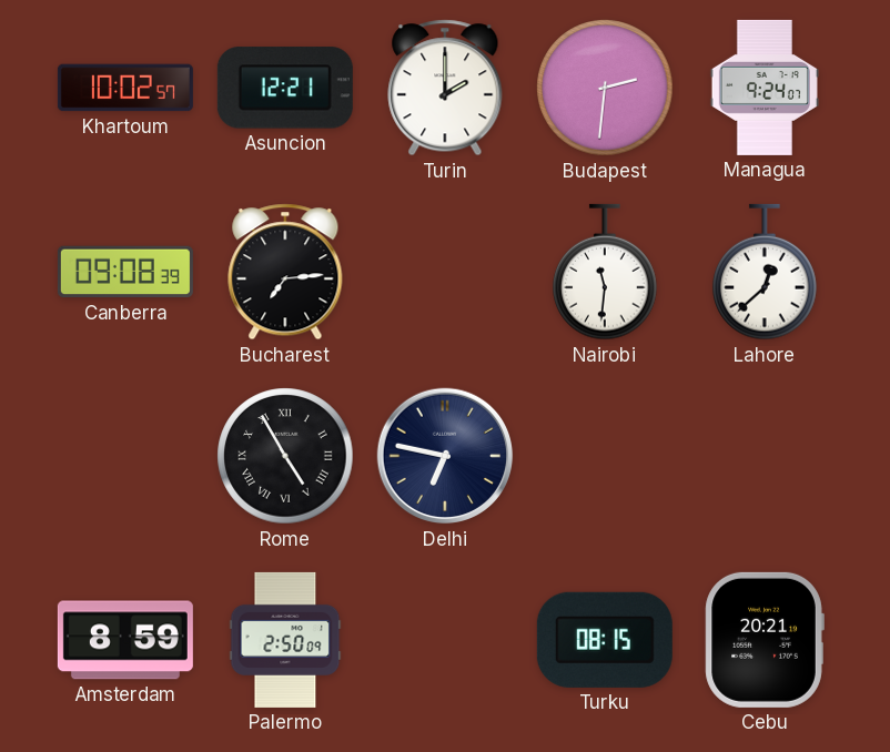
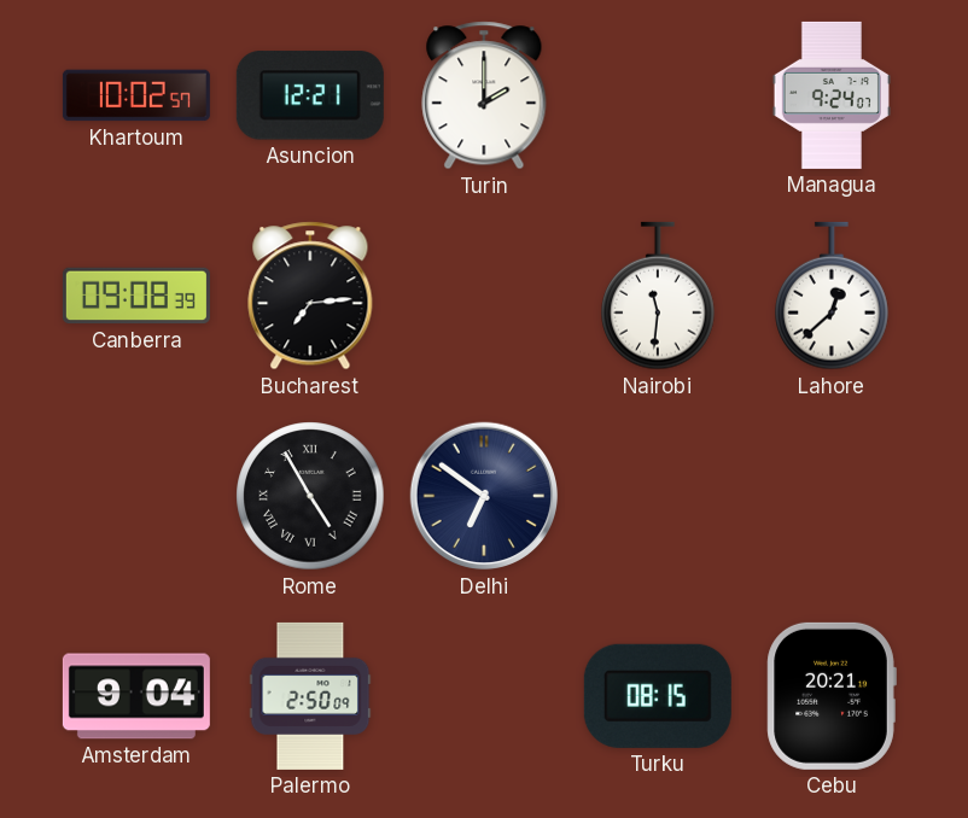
Budapest: 2:31 -> none (605, 88)
Delhi: 6:47 -> 6:51 (484, 496)
Amsterdam: 8:59 -> 9:04 (136, 696)
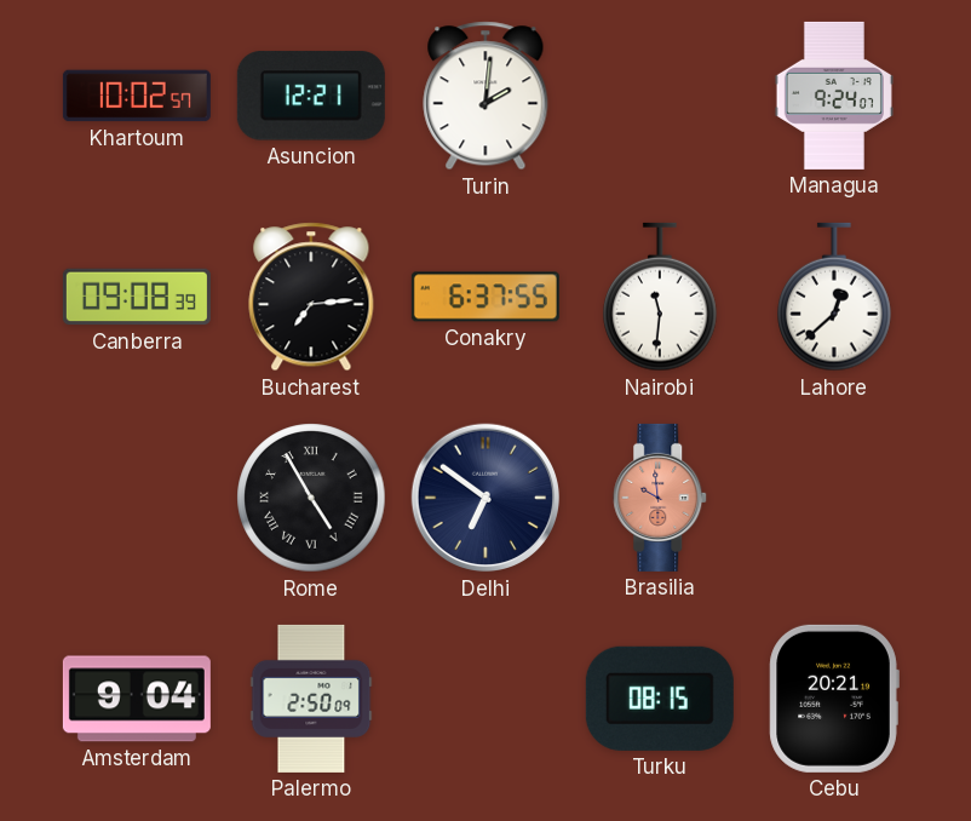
Turin: 2:00 -> 2:01 (485, 96)
Conakry: none -> 6:37 (485, 297)
Brasilia: none -> 9:59 (661, 498)
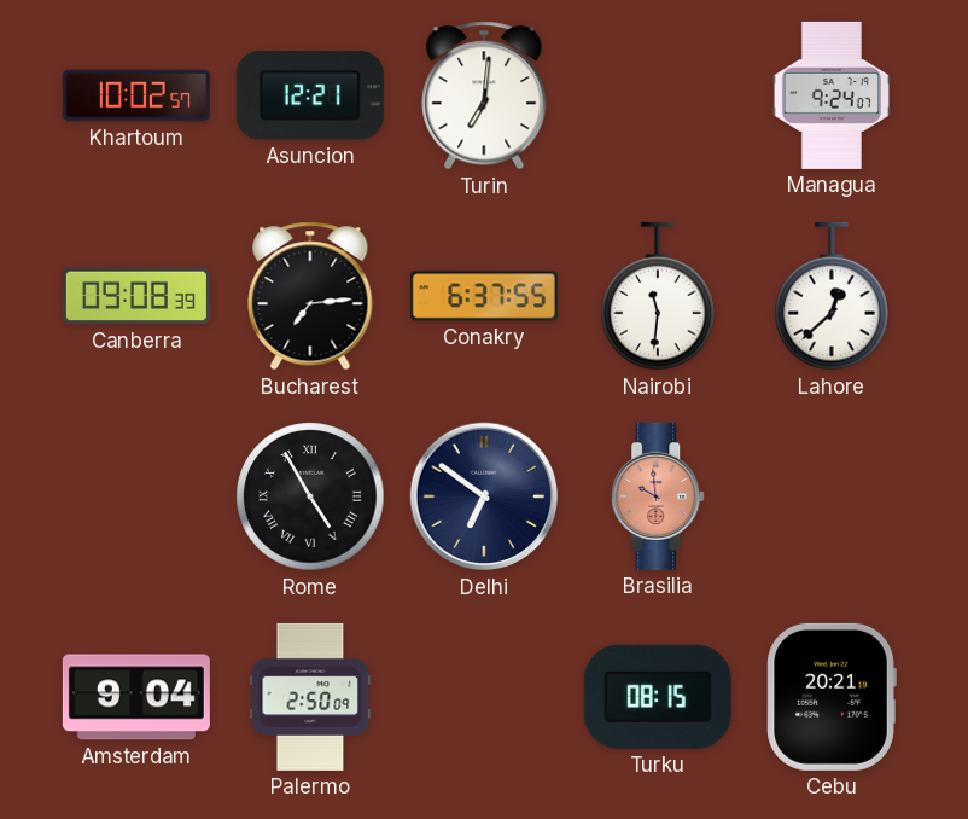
Turin: 2:01 -> 7:01 (484, 95)
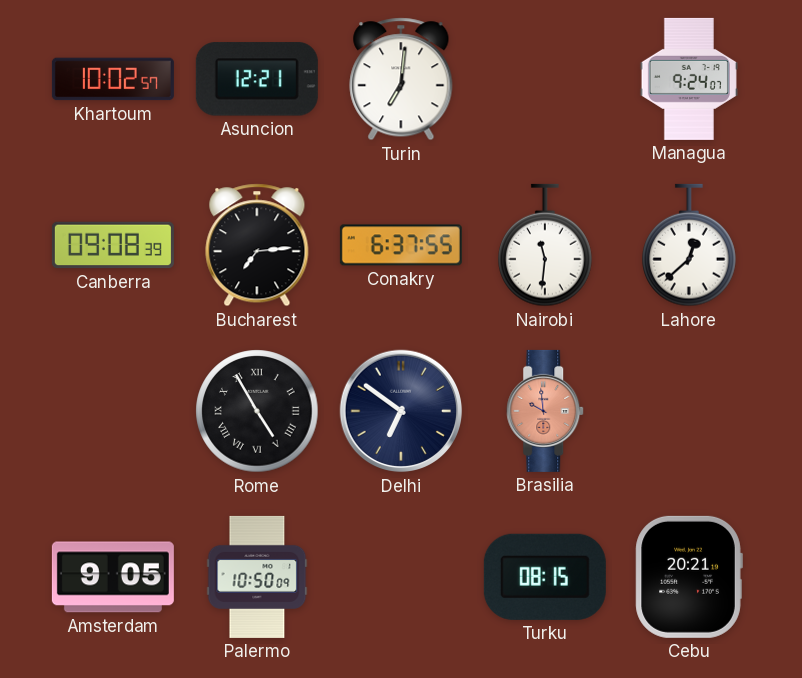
Amsterdam: 9:04 -> 9:05 (113, 577)
Palermo: 2:50 -> 10:50 (257, 577)
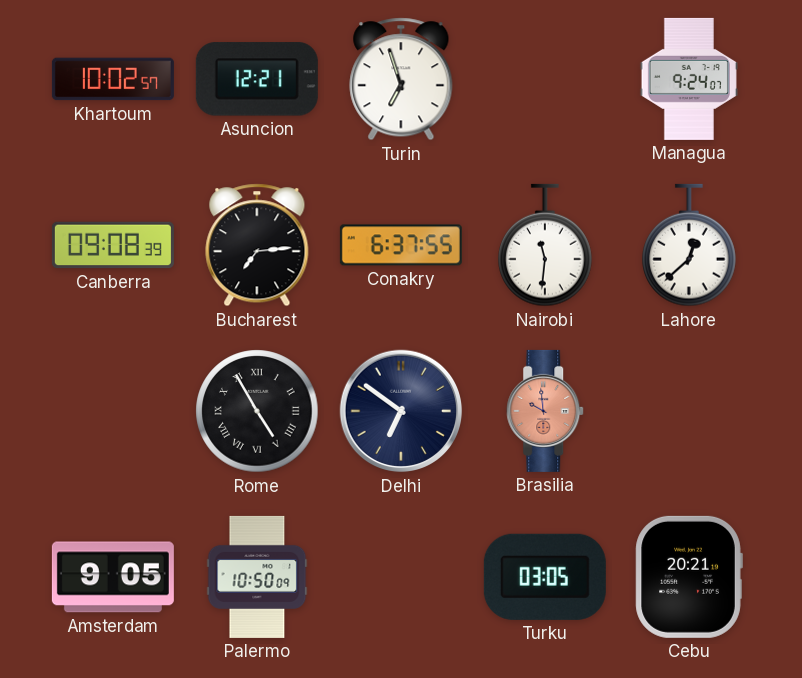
Turin: 7:01 -> 6:57 (401, 79)
Turku: 08:15 -> 03:05 (545, 577)
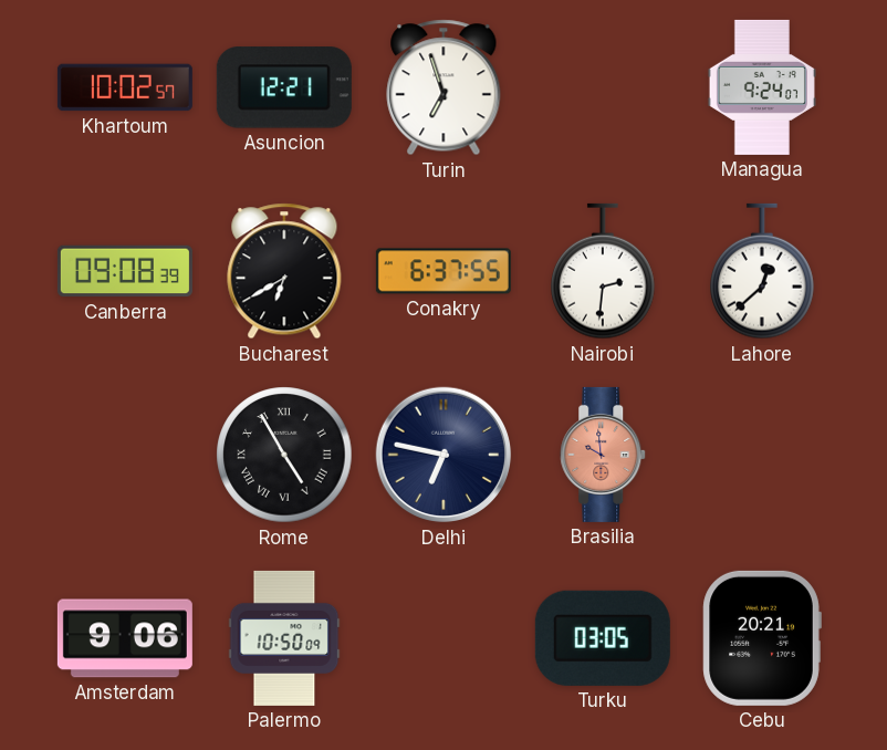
Bucharest: 7:14 -> 6:40 (284, 271)
Nairobi: 11:31 -> 2:31 (603, 271)
Delhi: 6:51 -> 6:47 (443, 455)
Amsterdam: 9:05 -> 9:06 (125, 638)
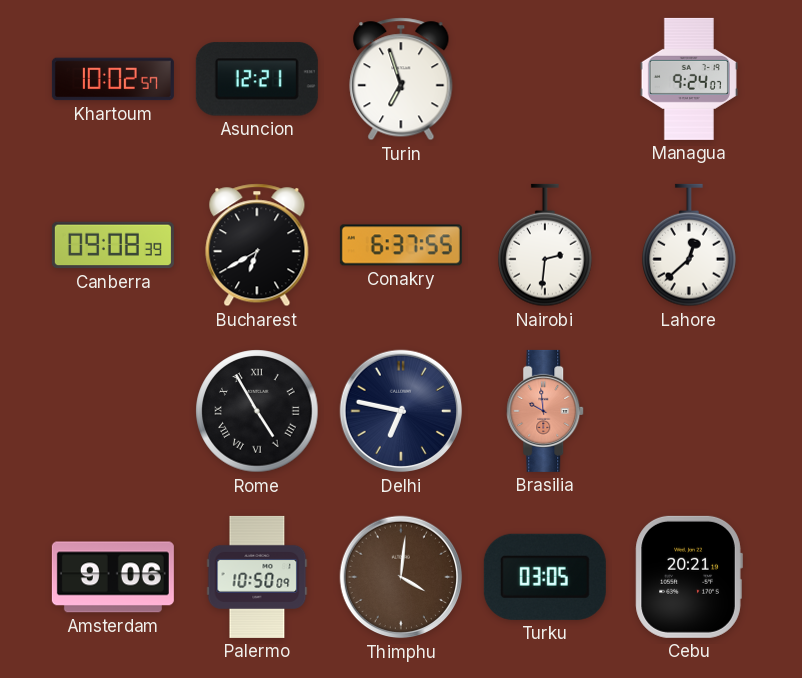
Thimphu: none -> 4:01 (401, 577)
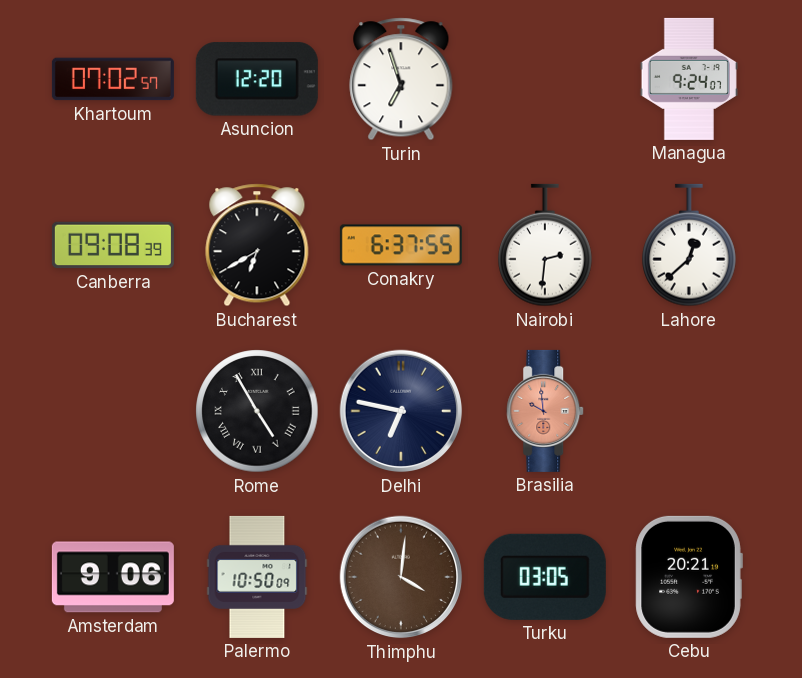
Khartoum: 10:02 -> 07:02 (113, 79)
Asuncion: 12:21 -> 12:20 (257, 79)
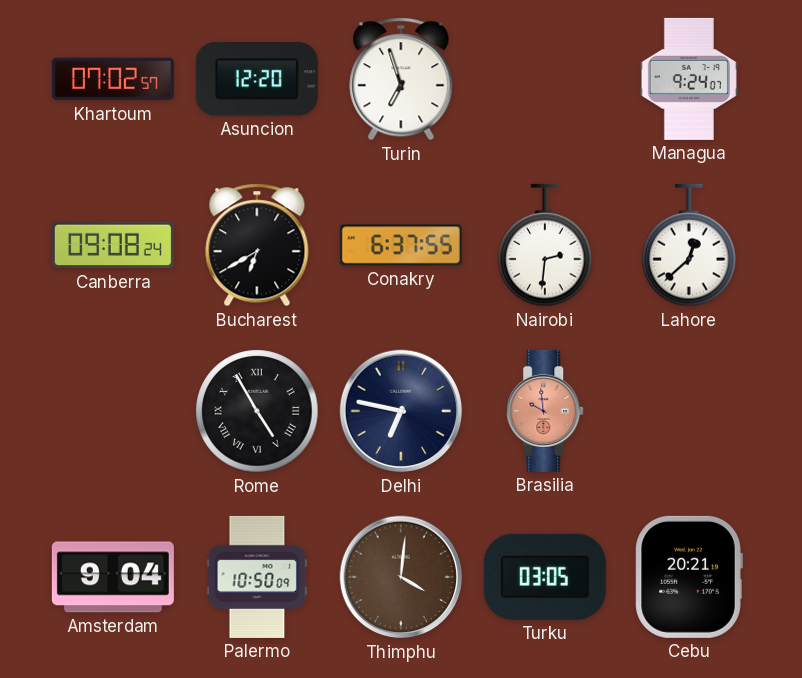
Canberra: 09:08:39 -> 09:08:24 (113, 245)
Amsterdam: 9:06 -> 9:04 (113, 577)
